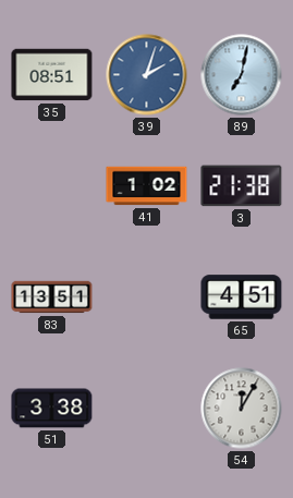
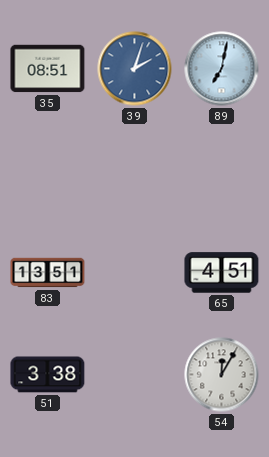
41: 1:02 -> none (147, 186)
3: 21:38 -> none (242, 186)
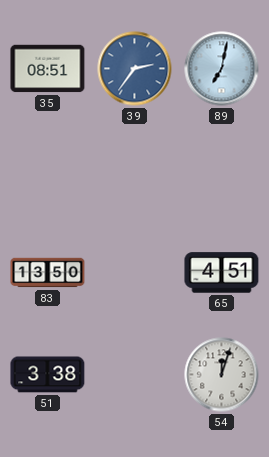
39: 2:03 -> 2:36 (135, 69)
83: 13:51 -> 13:50 (48, 273)
54: 12:05 -> 12:03 (222, 375)
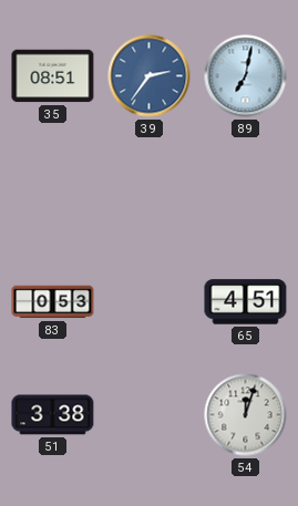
83: 13:50 -> 0:53 (53, 302)
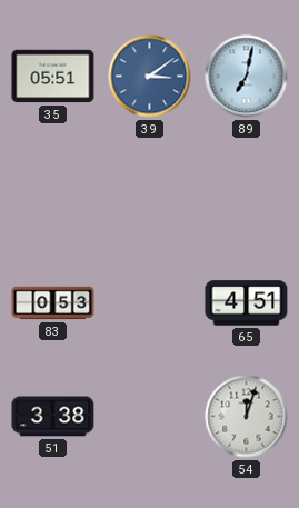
35: 08:51 -> 05:51 (53, 77)
39: 2:36 -> 3:09 (150, 77)
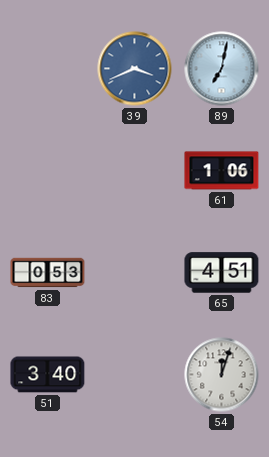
35: 05:51 -> none (53, 77)
39: 3:09 -> 3:41 (135, 69)
61: none -> 1:06 (222, 171)
51: 3:38 -> 3:40 (48, 375)
